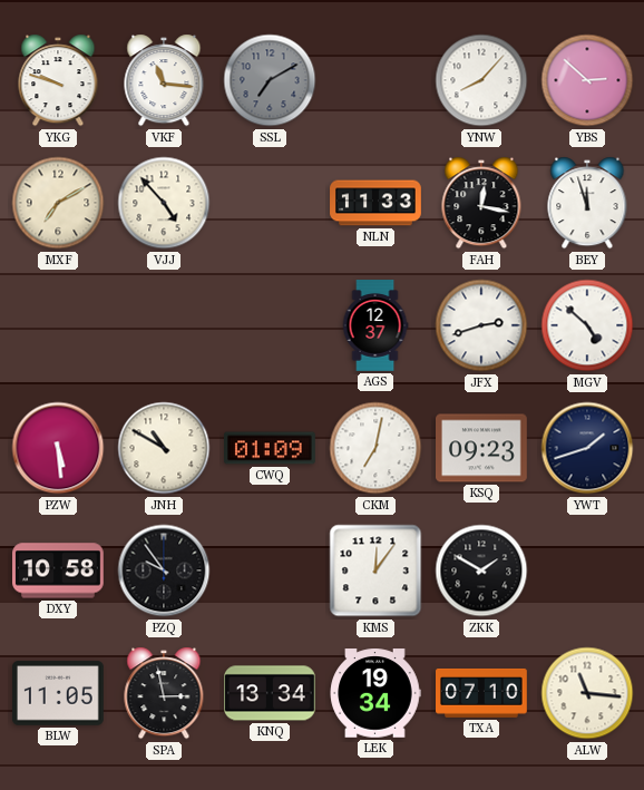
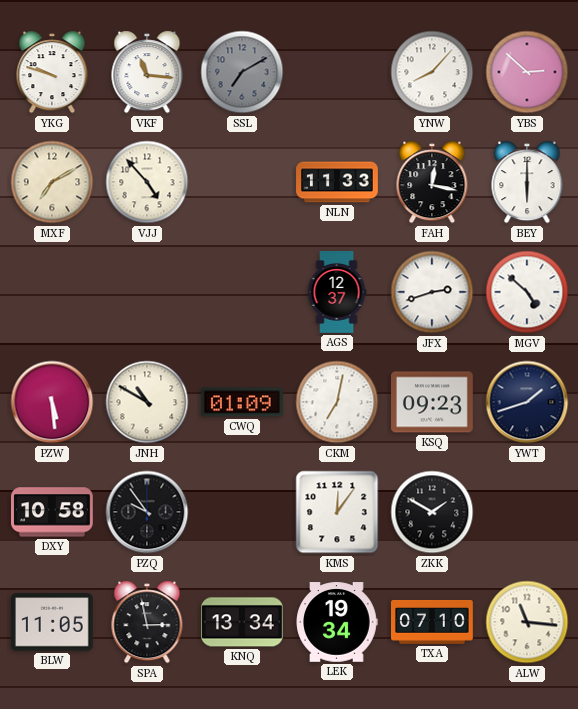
BEY: 11:57 -> 6:00 (527, 182)
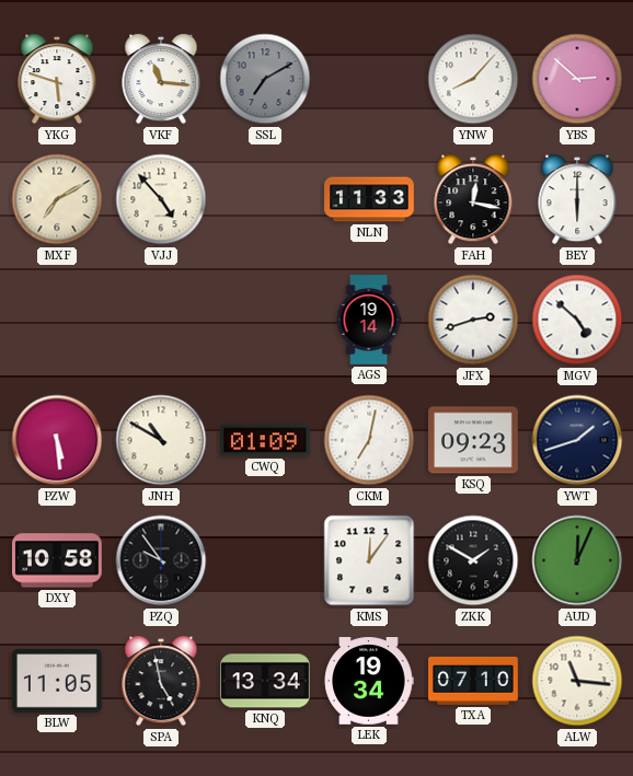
YKG: 9:48 -> 5:48 (57, 79)
AGS: 12:37 -> 19:14 (369, 321)
AUD: none -> 12:04 (577, 560)
SPA: 2:58 -> 4:58 (161, 681)
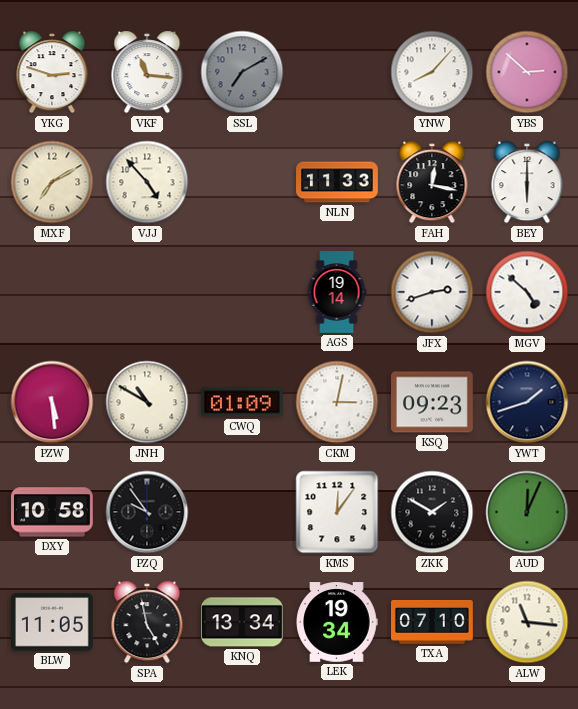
YKG: 5:48 -> 2:48 (52, 72)
CKM: 7:02 -> 3:02 (337, 402)
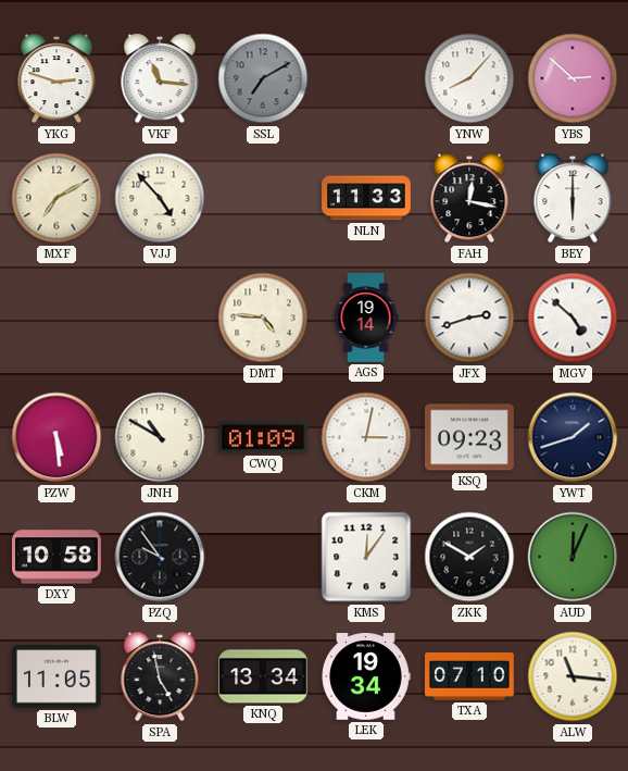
DMT: none -> 4:46 (263, 318)
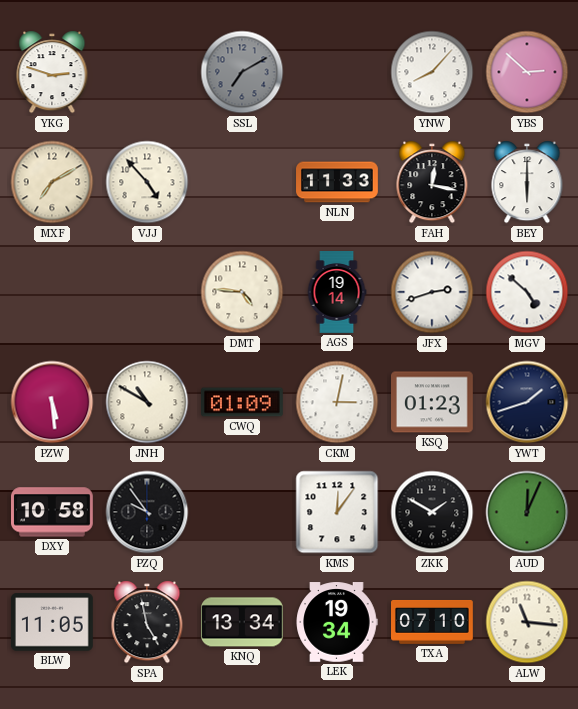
VKF: 11:16 -> none (160, 78)
KSQ: 09:23 -> 01:23 (433, 402)
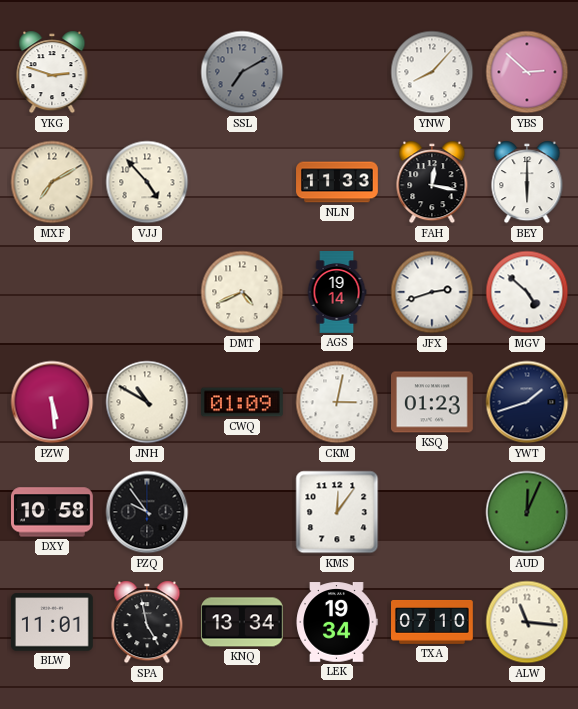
DMT: 4:46 -> 4:41 (242, 292)
ZKK: 1:50 -> none (432, 512)
BLW: 11:05 -> 11:01 (53, 622)
